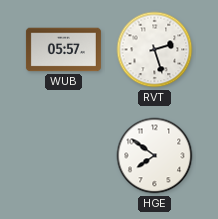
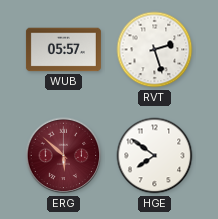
ERG: none -> 5:52 (64, 156)
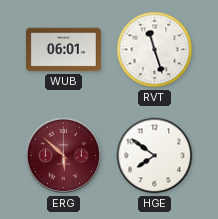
WUB: 05:57 -> 06:01 (63, 50)
RVT: 2:27 -> 11:27 (155, 50)
